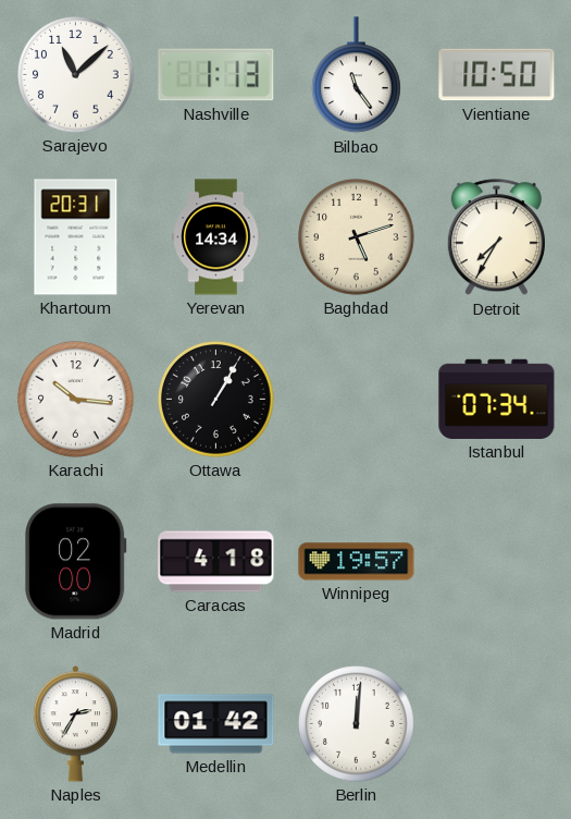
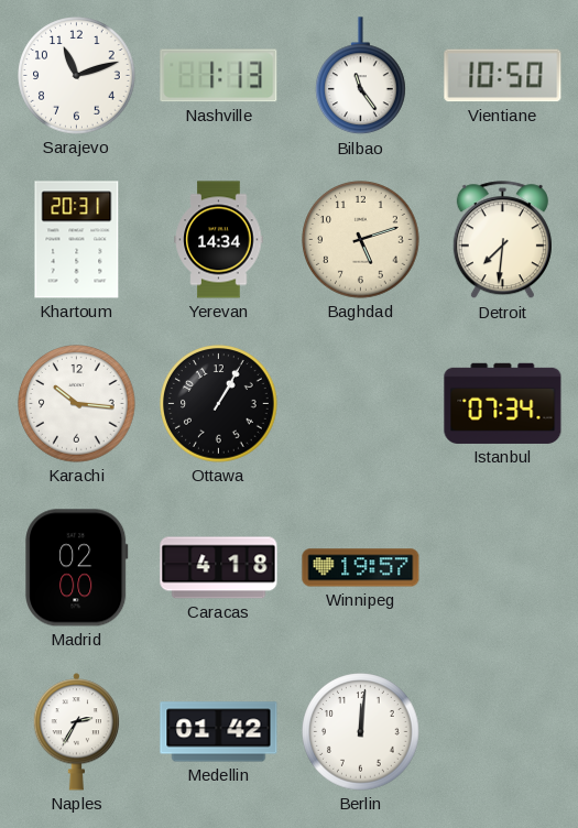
Sarajevo: 11:08 -> 11:12 (77, 76)
Detroit: 7:35 -> 7:31 (502, 240)
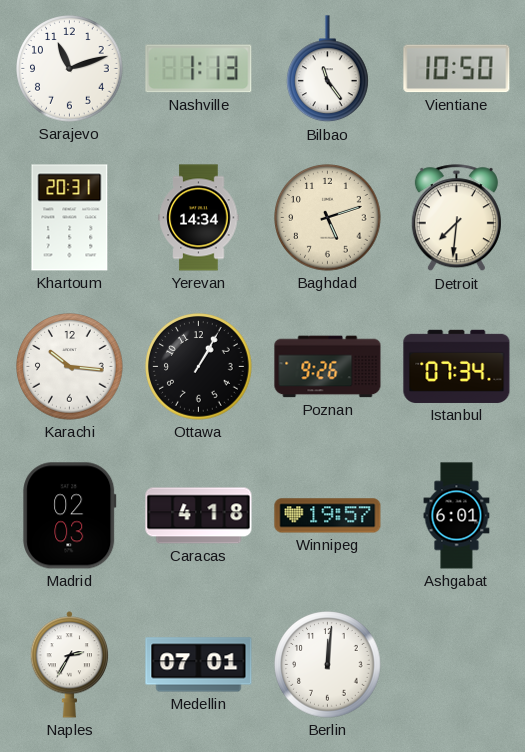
Poznan: none -> 9:26 (328, 367)
Madrid: 02:00 -> 02:03 (70, 516)
Ashgabat: none -> 6:01 (457, 516)
Medellin: 01:42 -> 07:01 (199, 665)
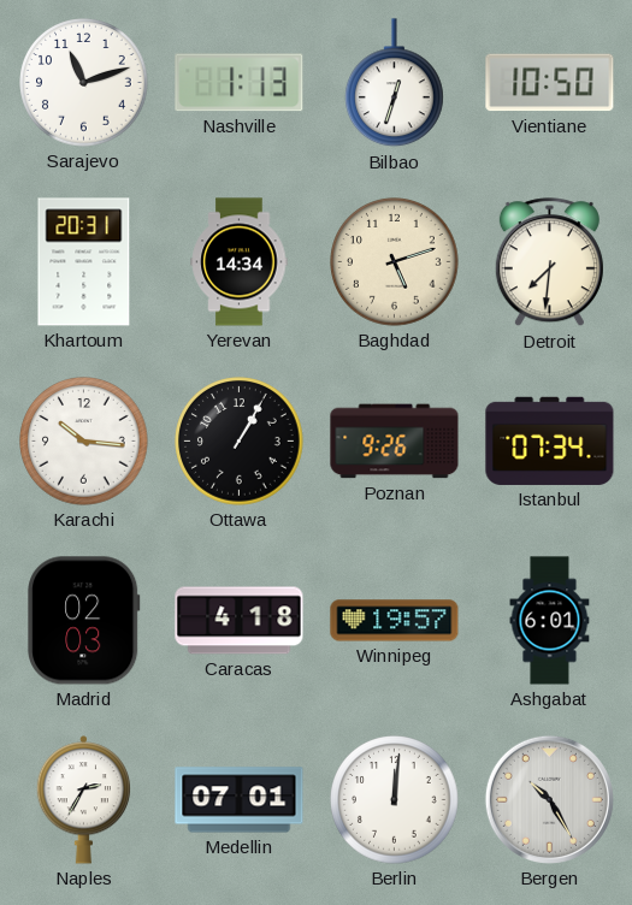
Bilbao: 11:24 -> 12:33 (395, 83)
Bergen: none -> 10:25 (549, 799)
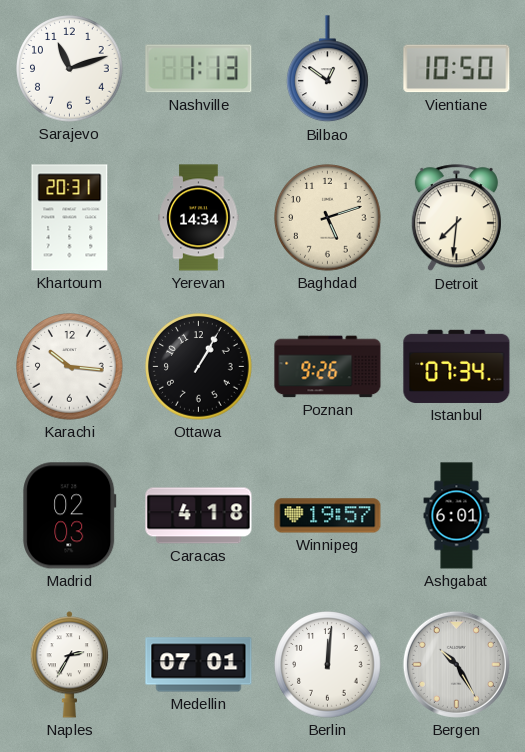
Bilbao: 12:33 -> 12:51 (328, 69)
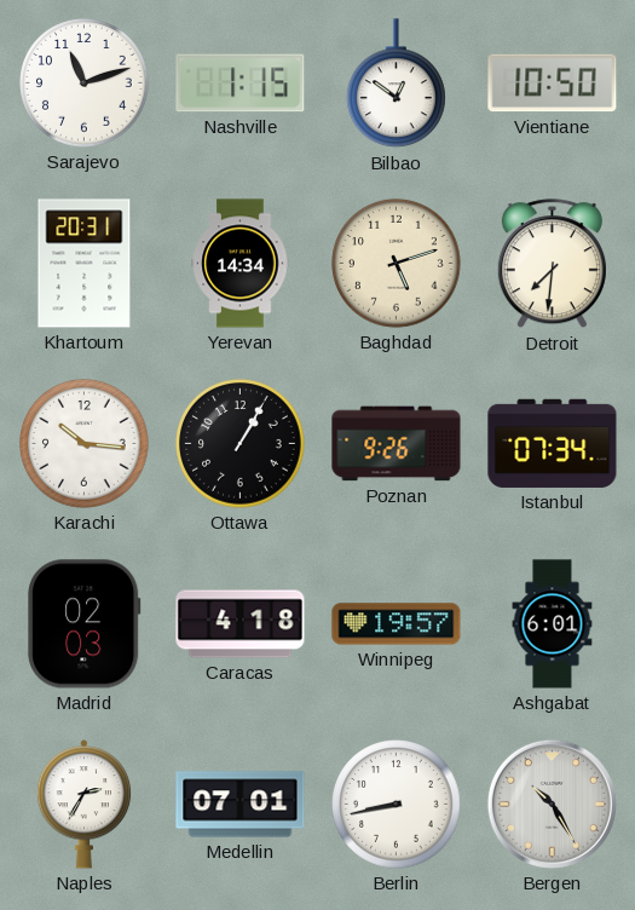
Nashville: 1:13 -> 1:15 (241, 83)
Berlin: 12:01 -> 8:43 (397, 805)
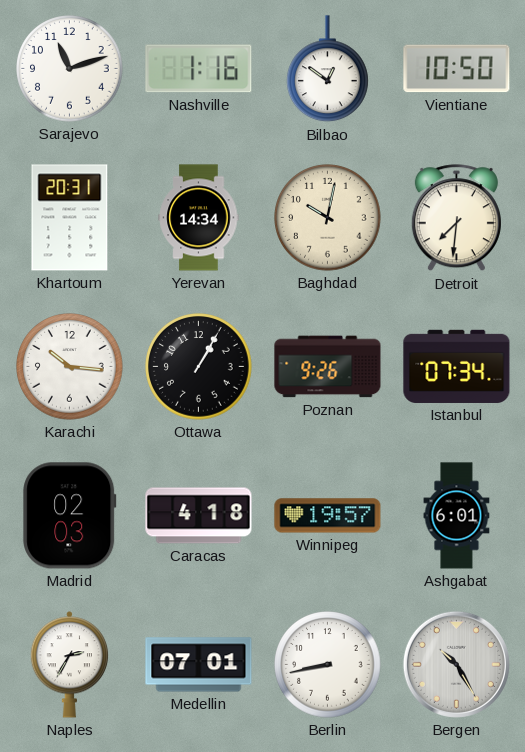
Nashville: 1:15 -> 1:16 (199, 69)
Baghdad: 5:12 -> 10:02 (328, 218)
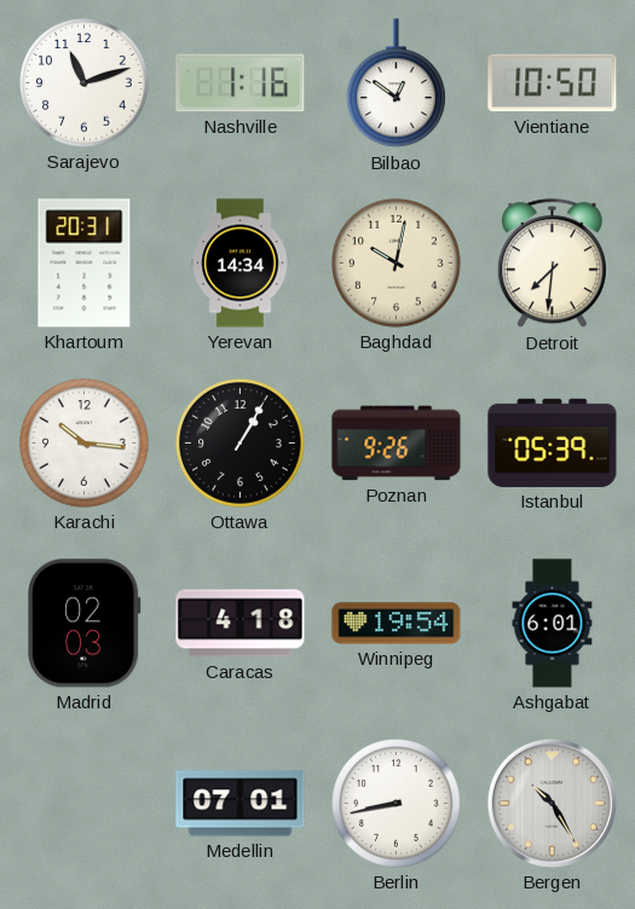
Istanbul: 07:34 -> 05:39 (553, 442)
Winnipeg: 19:57 -> 19:54 (397, 624)
Naples: 2:35 -> none (70, 665)
